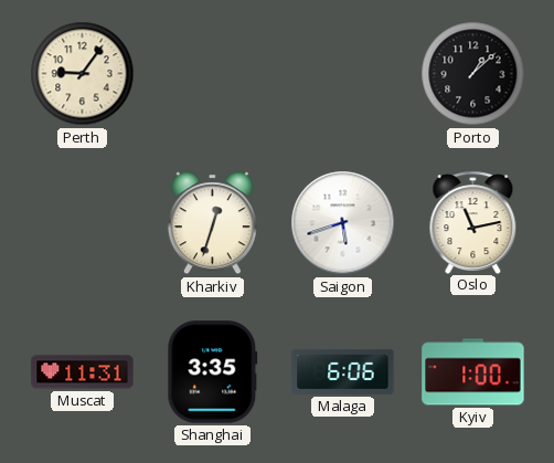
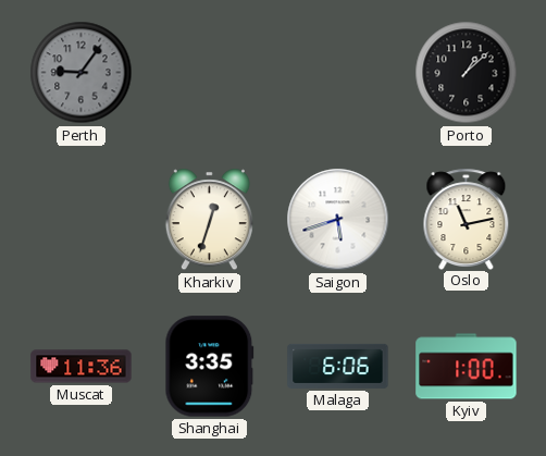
Perth dial: cream -> grey (82, 73)
Muscat: 11:31 -> 11:36 (82, 367)
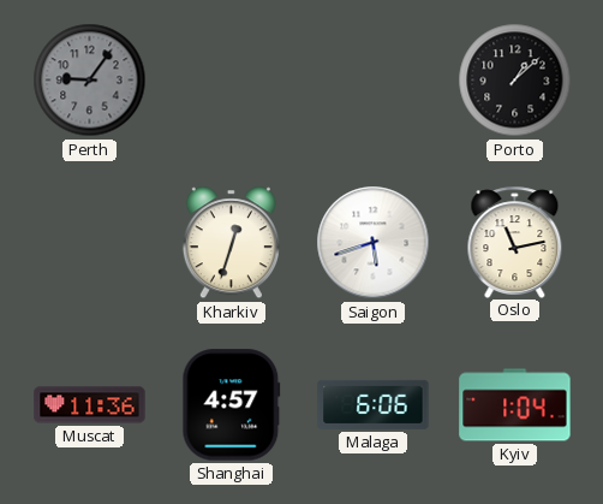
Shanghai: 3:35 -> 4:57 (232, 405)
Kyiv: 1:00 -> 1:04 (515, 405)
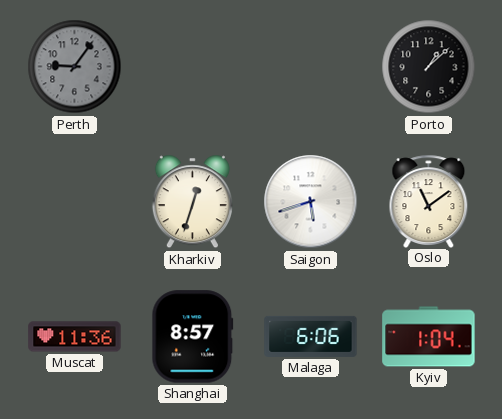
Oslo: 11:13 -> 11:09 (429, 201)
Shanghai: 4:57 -> 8:57 (193, 337)
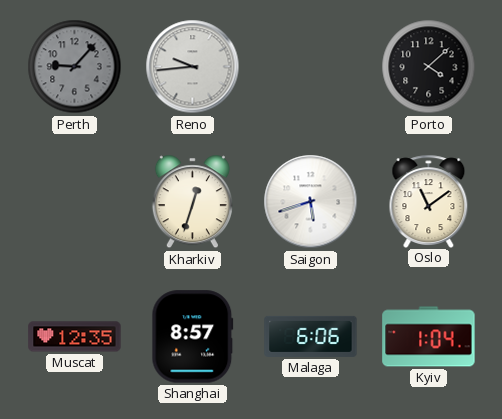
Perth: 9:06 -> 9:07 (75, 67)
Reno: none -> 9:44 (193, 67)
Porto: 1:08 -> 4:08 (429, 67)
Muscat: 11:36 -> 12:35 (75, 337)
